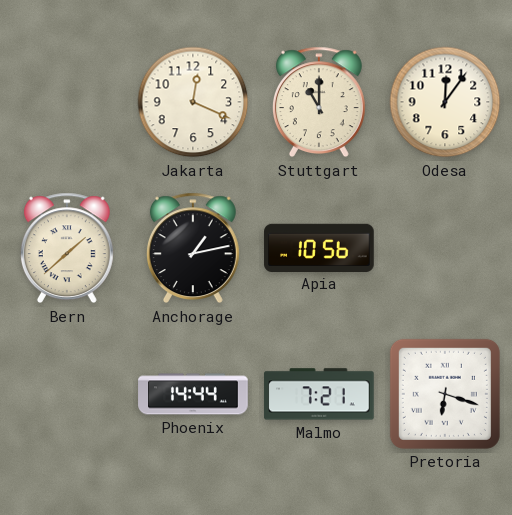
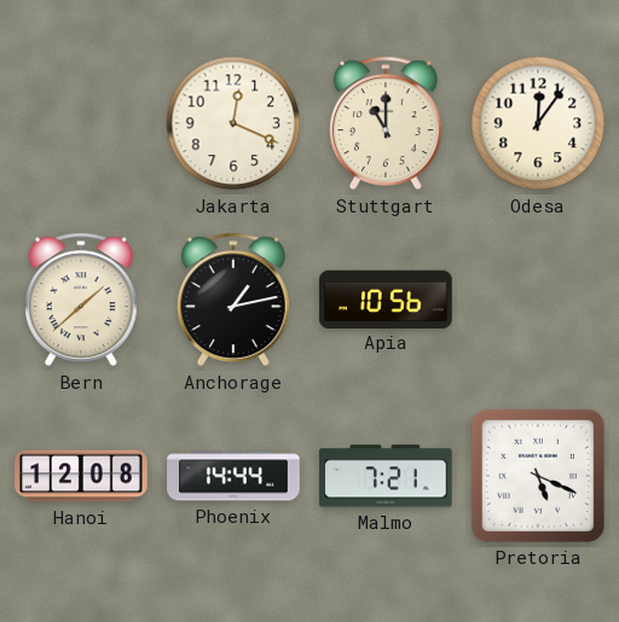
Hanoi: none -> 12:08 (81, 476)
Pretoria: 6:18 -> 5:19 (538, 476)
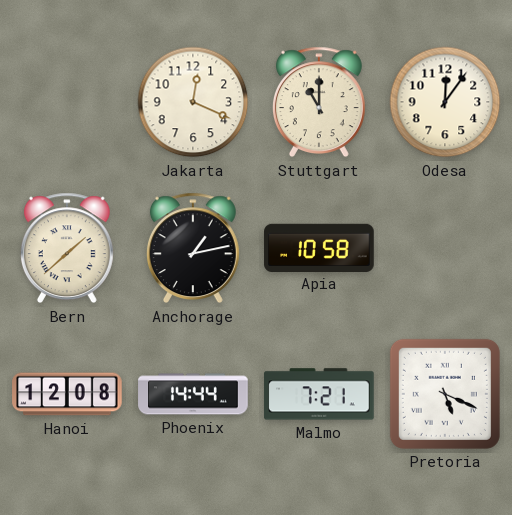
Apia: 10:56 -> 10:58 (319, 247)
